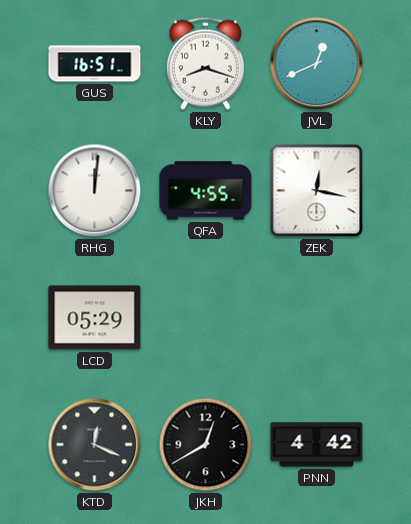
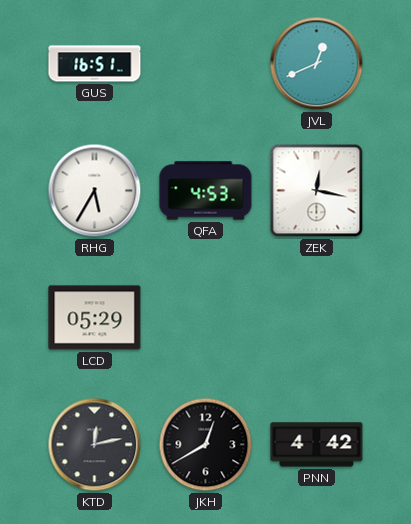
KLY: 8:18 -> none (205, 63)
RHG: 12:01 -> 5:35 (95, 191)
QFA: 4:55 -> 4:53 (206, 191)
KTD: 12:19 -> 12:13 (95, 445)
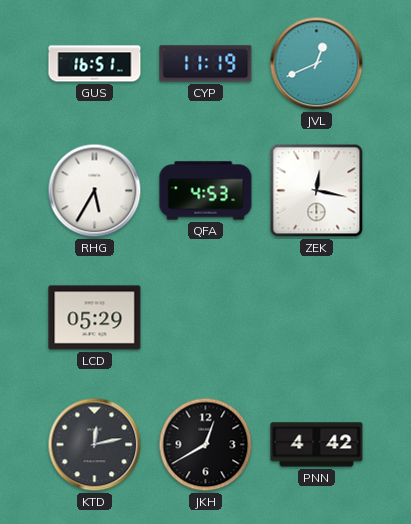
CYP: none -> 11:19 (206, 64)
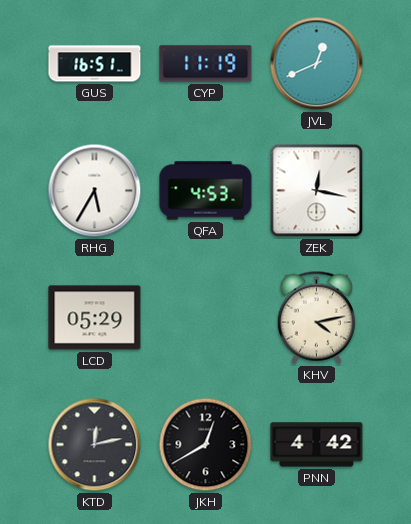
KHV: none -> 4:13 (316, 317)
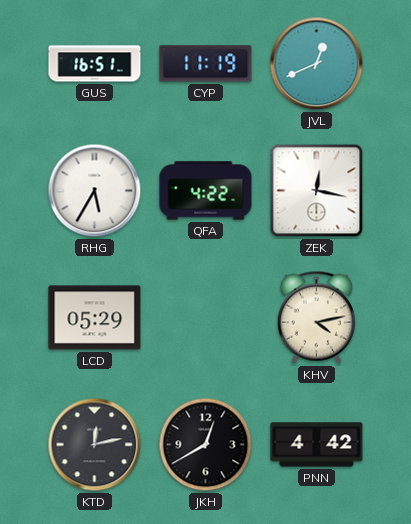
QFA: 4:53 -> 4:22 (206, 191)
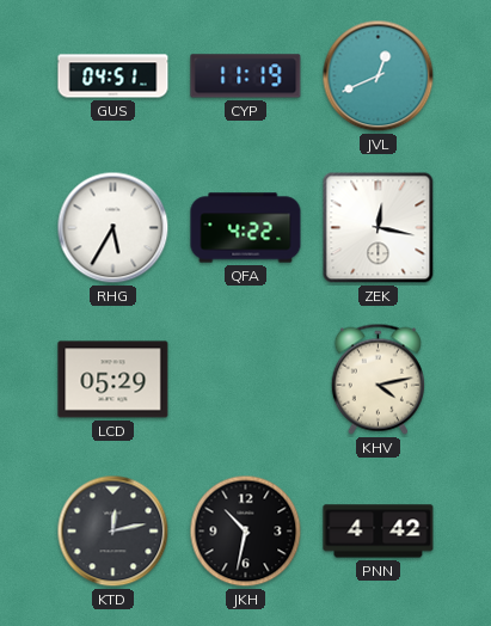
GUS: 16:51 -> 04:51 (113, 76)
JKH: 12:40 -> 10:32 (246, 532)
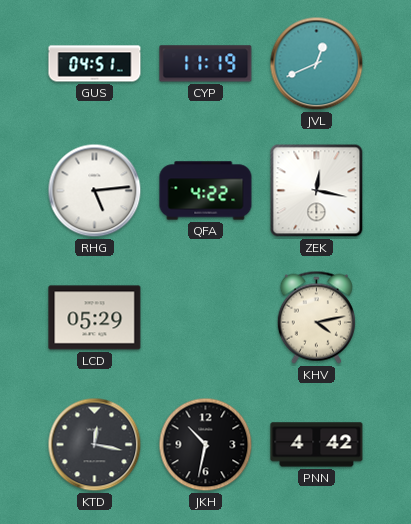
RHG: 5:35 -> 5:14 (95, 191)
KTD: 12:13 -> 12:17 (95, 445)
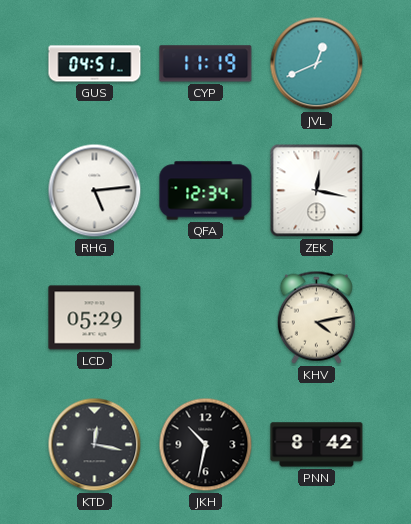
QFA: 4:22 -> 12:34 (206, 191)
PNN: 4:42 -> 8:42 (317, 445)
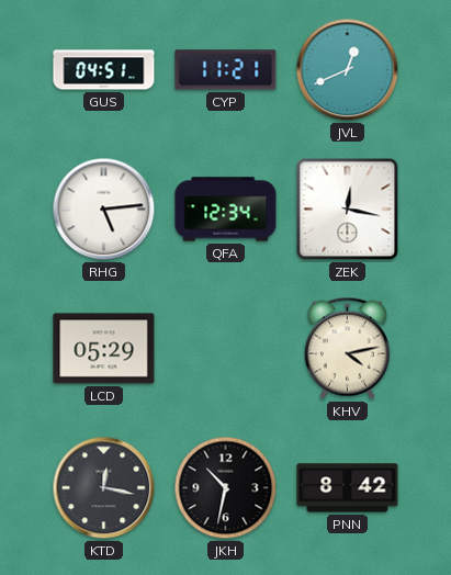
CYP: 11:19 -> 11:21 (226, 70)
